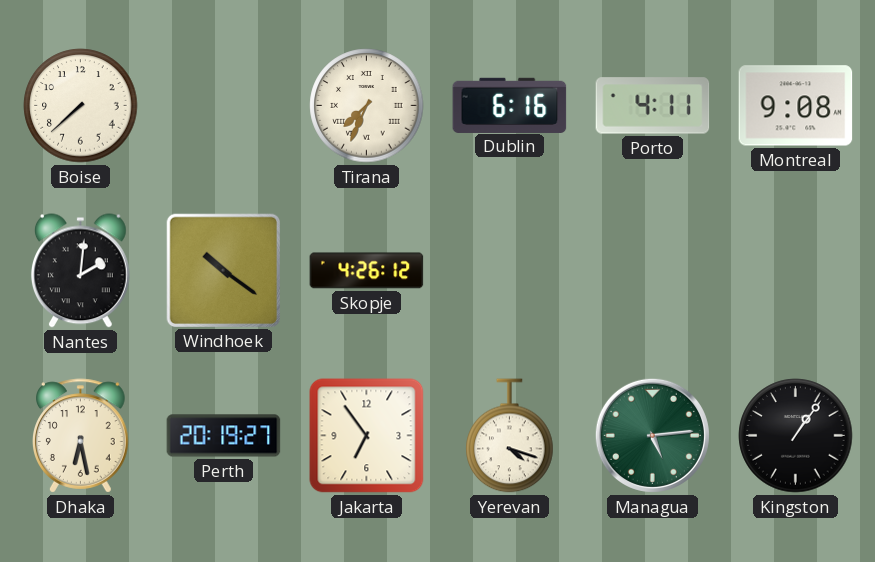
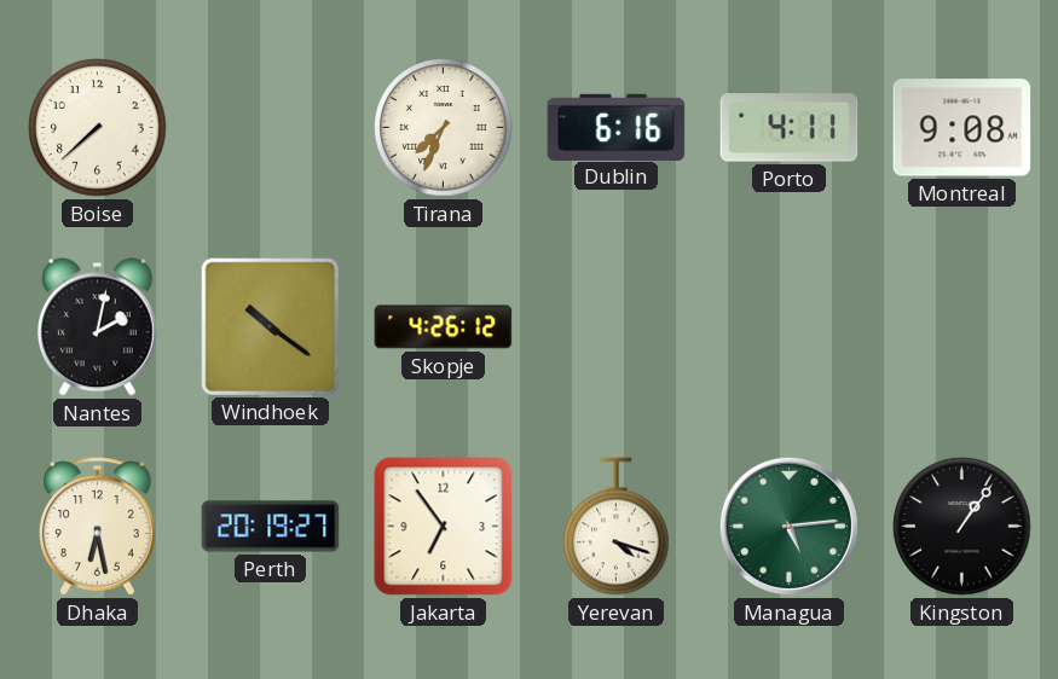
Nantes: 2:01 -> 2:02 (97, 327)
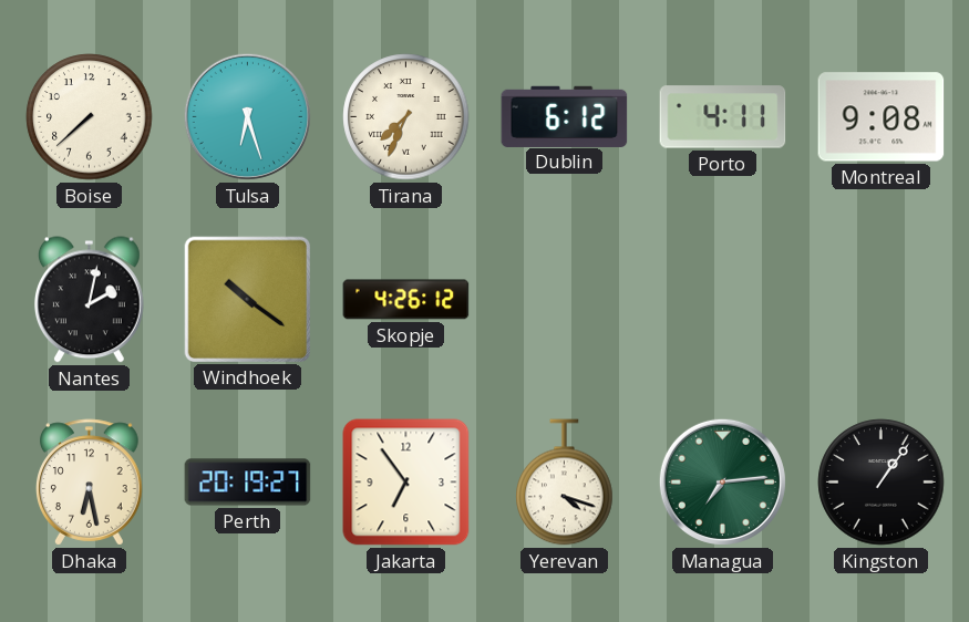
Tulsa: none -> 6:27 (247, 116)
Dublin: 6:16 -> 6:12 (565, 116)
Managua: 5:14 -> 7:14 (722, 481)
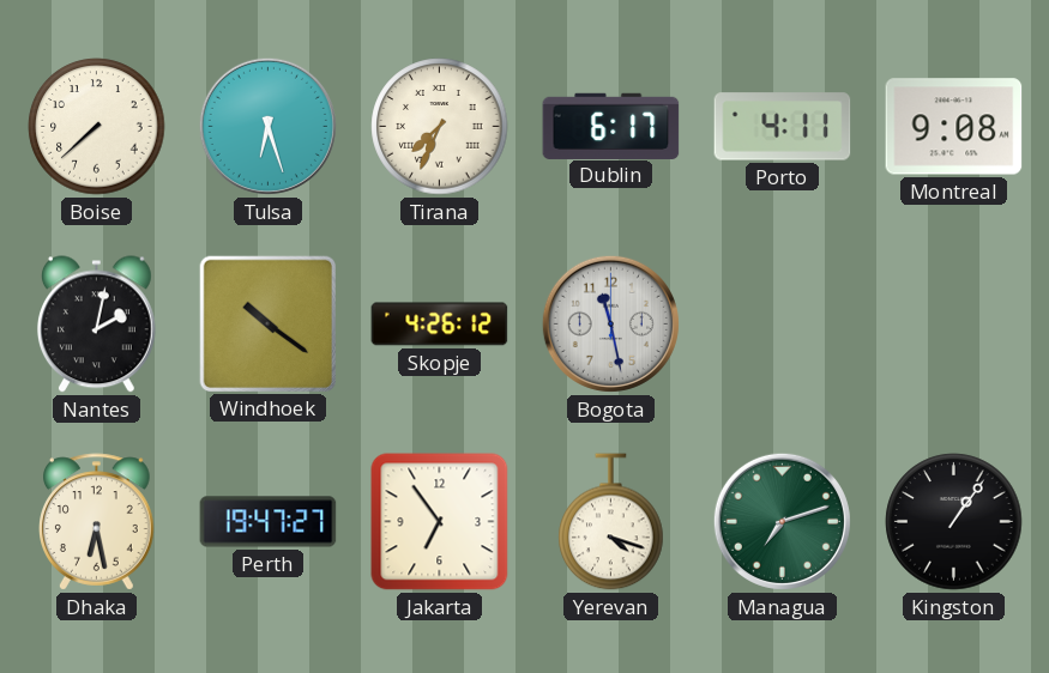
Dublin: 6:12 -> 6:17 (611, 126)
Bogota: none -> 11:28 (610, 323)
Perth: 20:19 -> 19:47 (269, 522)
Managua: 7:14 -> 7:12 (782, 521)
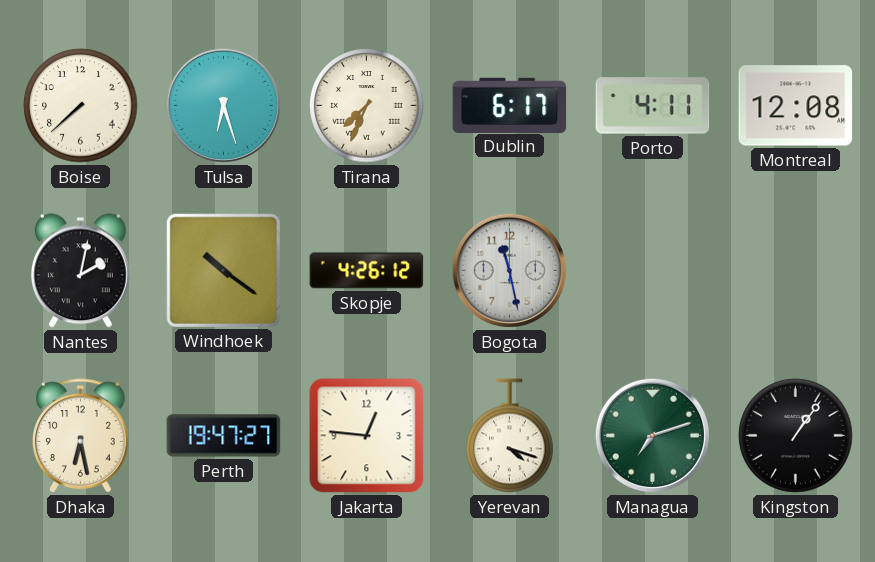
Montreal: 9:08 -> 12:08 (796, 106)
Jakarta: 6:54 -> 12:46 (367, 436)
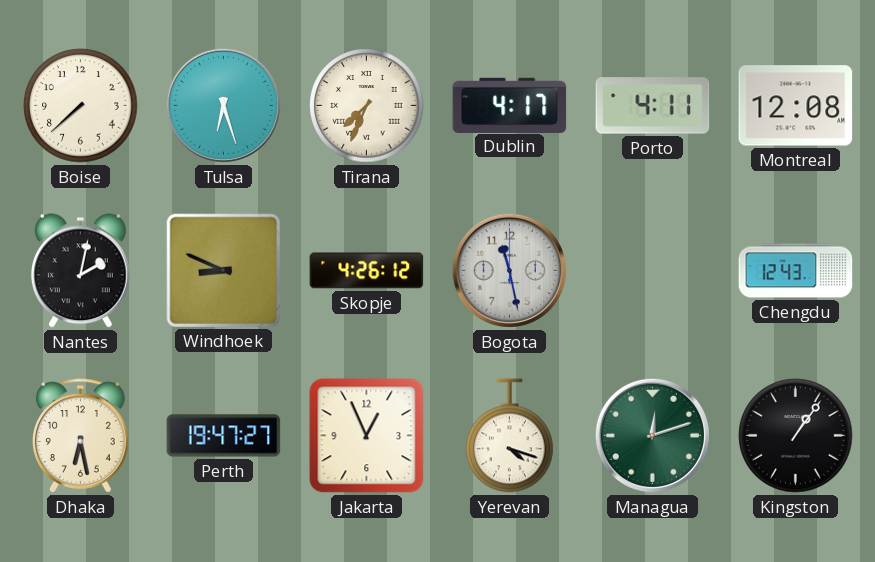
Dublin: 6:17 -> 4:17 (510, 105)
Windhoek: 10:21 -> 8:49 (223, 270)
Chengdu: none -> 12:43 (796, 271)
Jakarta: 12:46 -> 12:56 (367, 436)
Managua: 7:12 -> 12:12 (652, 435)
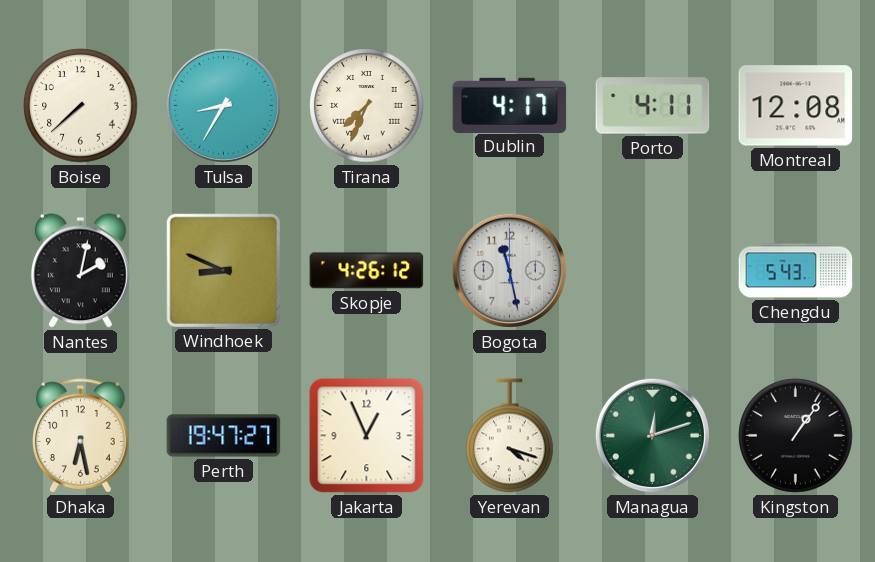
Tulsa: 6:27 -> 8:35 (223, 105)
Chengdu: 12:43 -> 5:43 (796, 271)
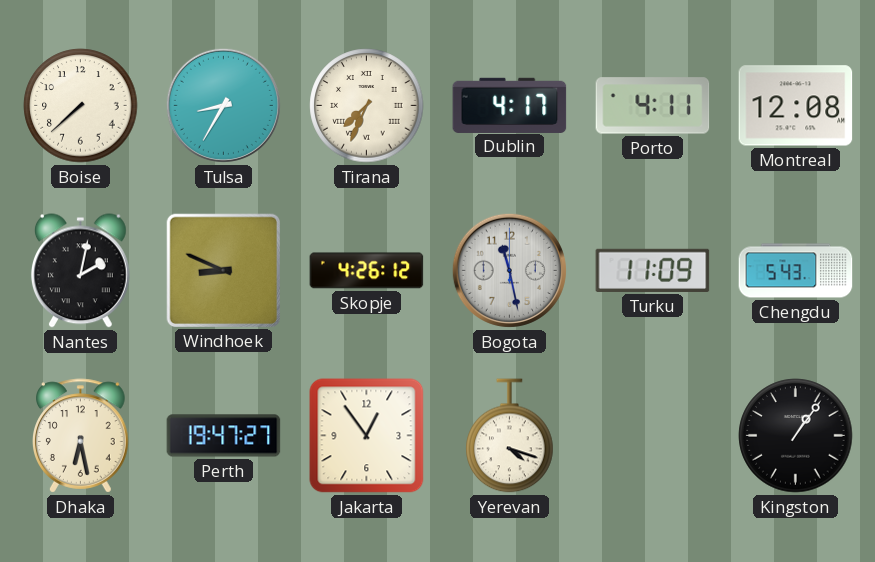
Turku: none -> 11:09 (653, 270)
Jakarta: 12:56 -> 12:54 (367, 436)
Managua: 12:12 -> none (652, 435)
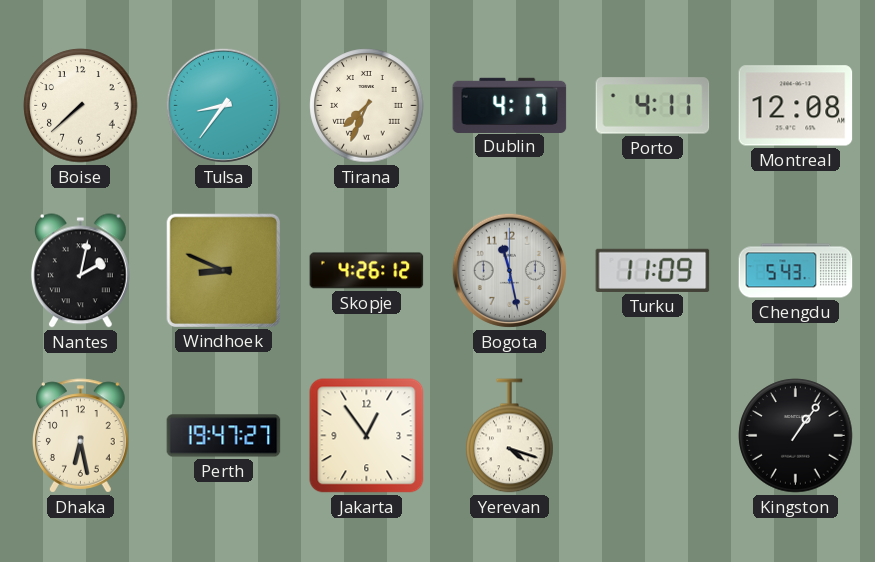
Tulsa: 8:35 -> 8:36 (223, 105)
